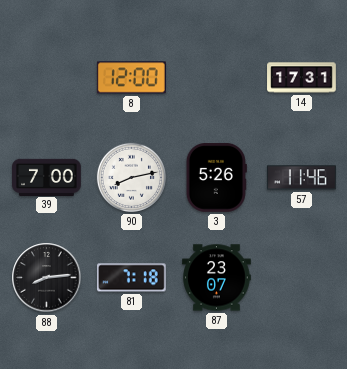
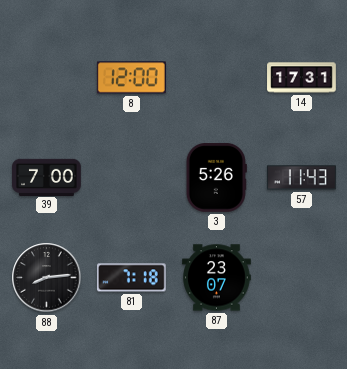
90: 8:13 -> none (131, 177)
57: 11:46 -> 11:43 (302, 178)
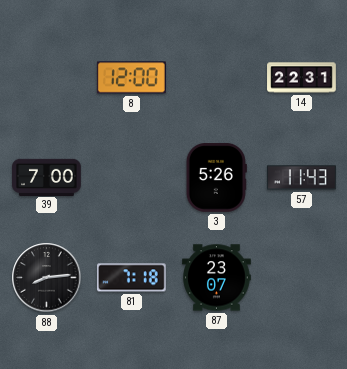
14: 17:31 -> 22:31 (302, 78)
